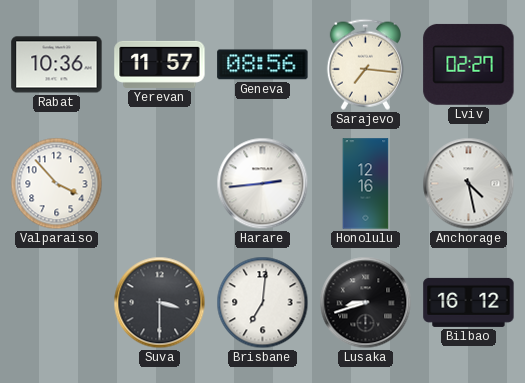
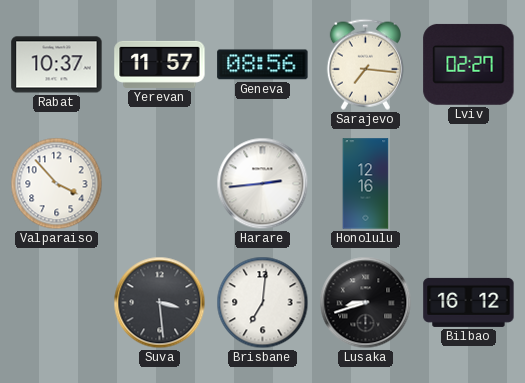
Rabat: 10:36 -> 10:37 (57, 65)
Anchorage: 4:28 -> none (469, 184)
Suva: 3:30 -> 3:29 (160, 303)
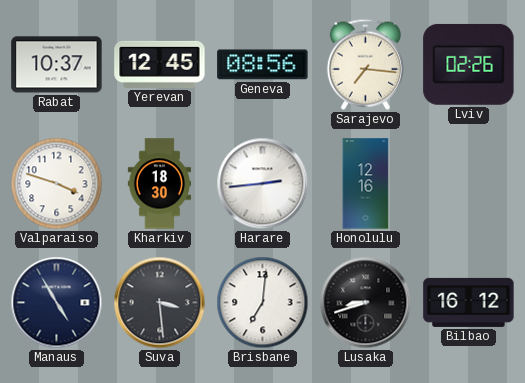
Yerevan: 11:57 -> 12:45 (160, 64)
Lviv: 02:27 -> 02:26 (469, 64)
Valparaiso: 3:53 -> 3:48 (57, 184)
Kharkiv: none -> 18:30 (159, 184)
Manaus: none -> 4:55 (57, 303)
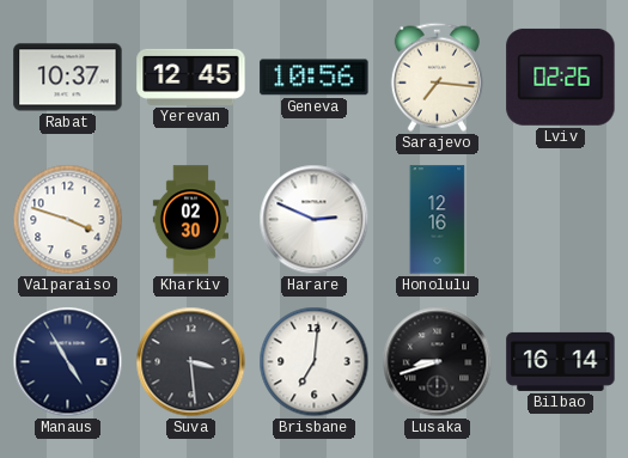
Geneva: 08:56 -> 10:56 (315, 78)
Kharkiv: 18:30 -> 02:30 (190, 220)
Harare: 2:44 -> 2:49 (315, 220)
Bilbao: 16:12 -> 16:14 (561, 361)
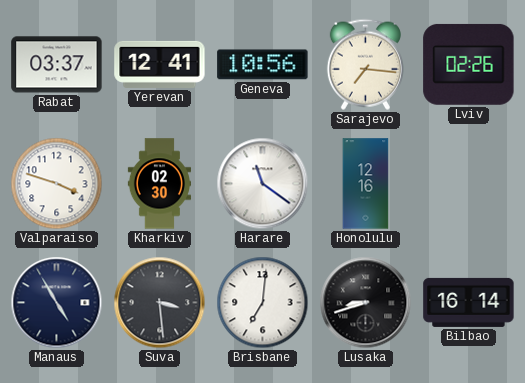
Rabat: 10:37 -> 03:37 (57, 65)
Yerevan: 12:45 -> 12:41 (160, 64)
Harare: 2:49 -> 11:21 (263, 184)
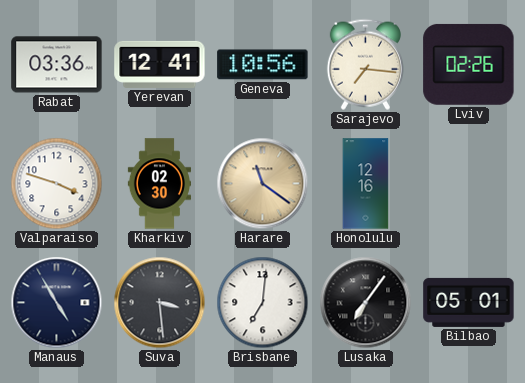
Rabat: 03:37 -> 03:36 (57, 65)
Harare dial: white -> champagne (263, 184)
Lusaka: 8:42 -> 7:06 (366, 303)
Bilbao: 16:14 -> 05:01 (469, 302)
